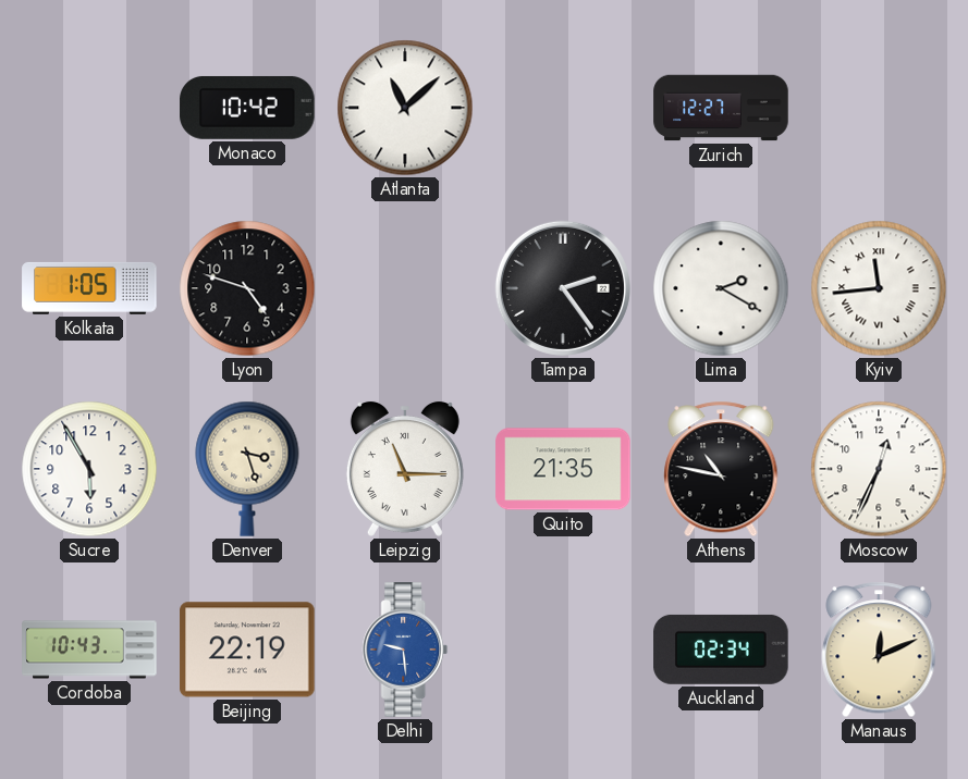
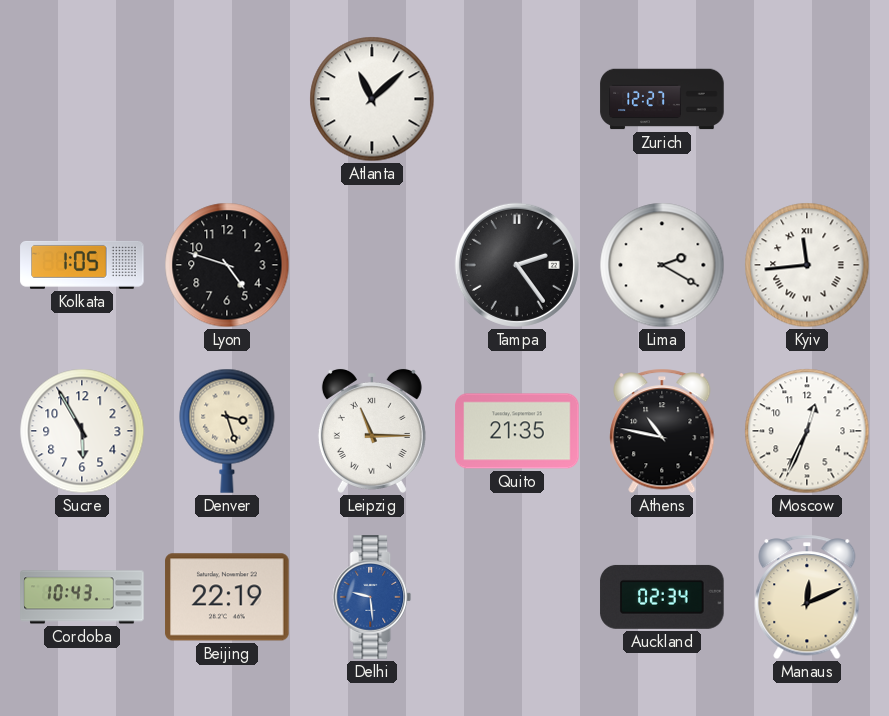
Monaco: 10:42 -> none (247, 108)
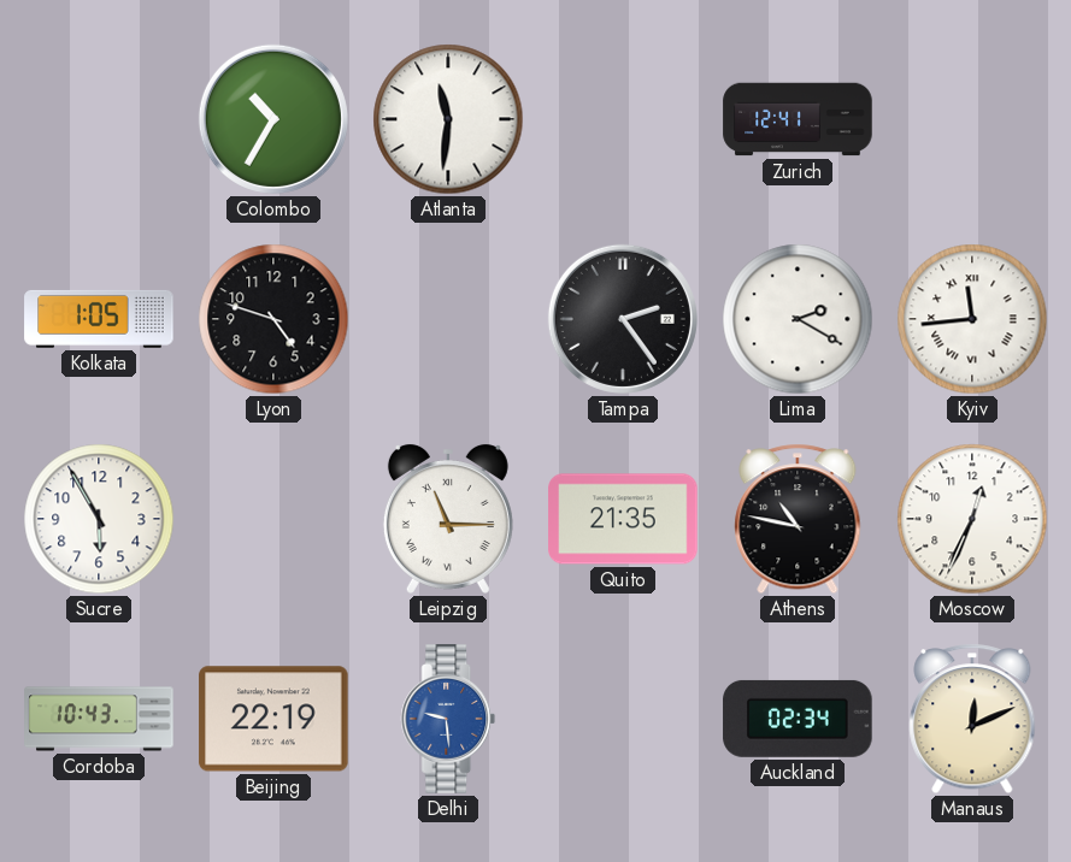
Colombo: none -> 10:35 (273, 119)
Atlanta: 11:08 -> 11:31 (448, 119)
Zurich: 12:27 -> 12:41 (798, 119)
Denver: 3:27 -> none (227, 431)
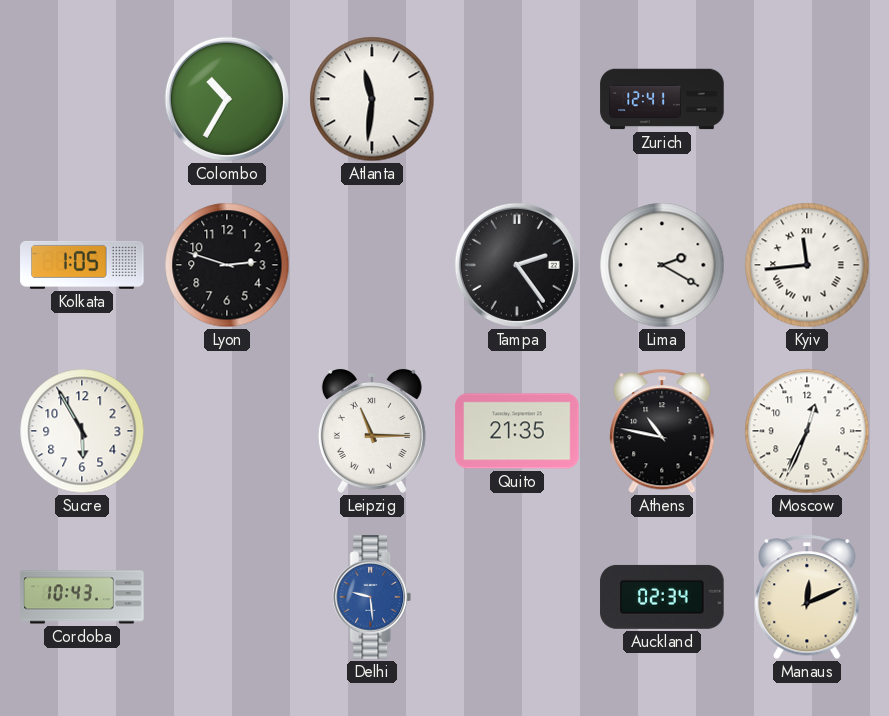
Lyon: 4:48 -> 2:48 (227, 265)
Beijing: 22:19 -> none (273, 719)
